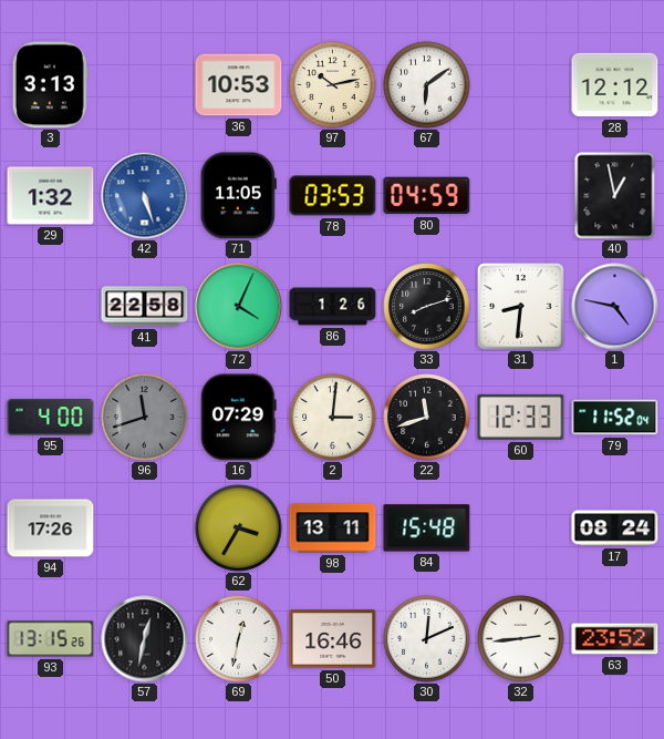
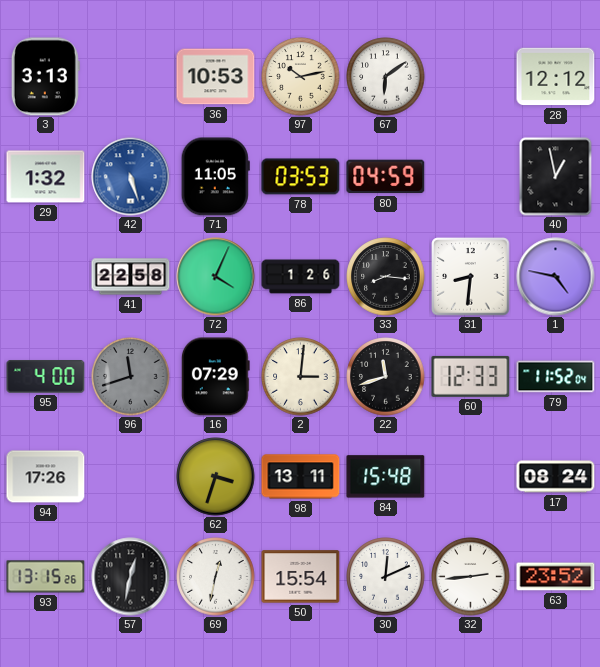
33: 8:12 -> 8:16 (386, 277)
62: 3:35 -> 3:33 (216, 477)
50: 16:46 -> 15:54 (301, 577)
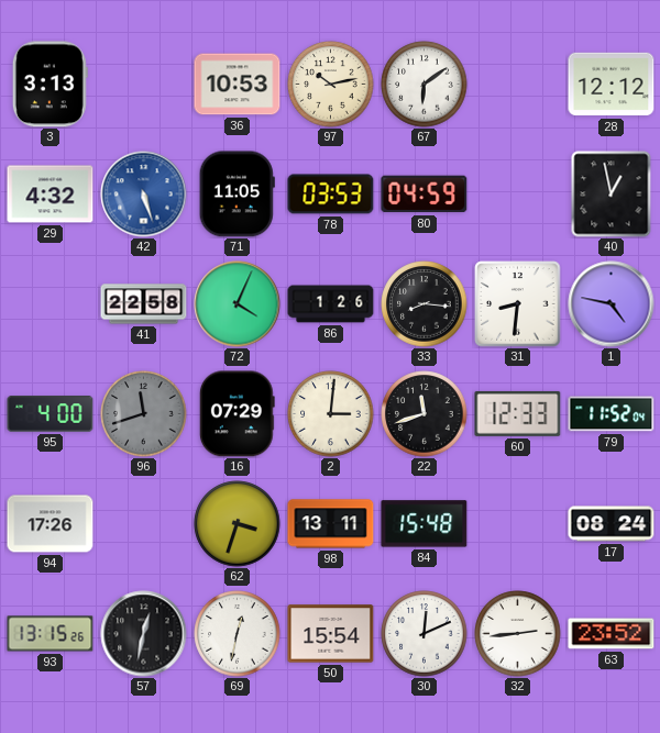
29: 1:32 -> 4:32 (51, 195)
